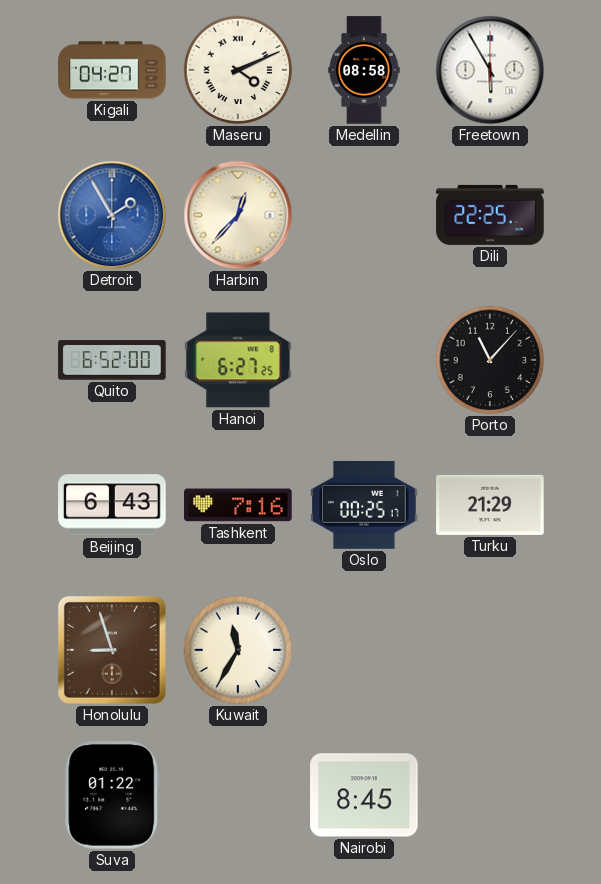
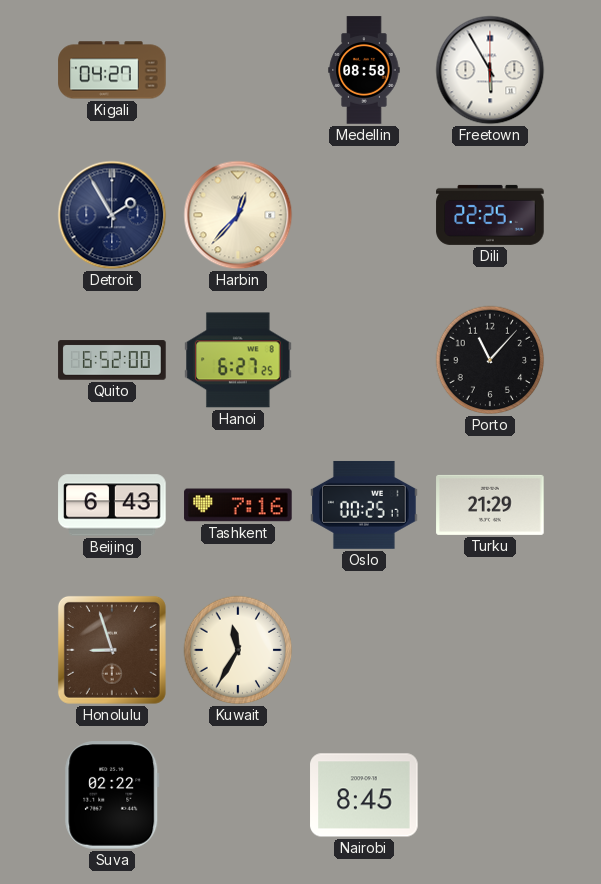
Maseru: 4:11 -> none (238, 70)
Detroit dial: blue -> navy (112, 215)
Suva: 01:22 -> 02:22 (112, 795)
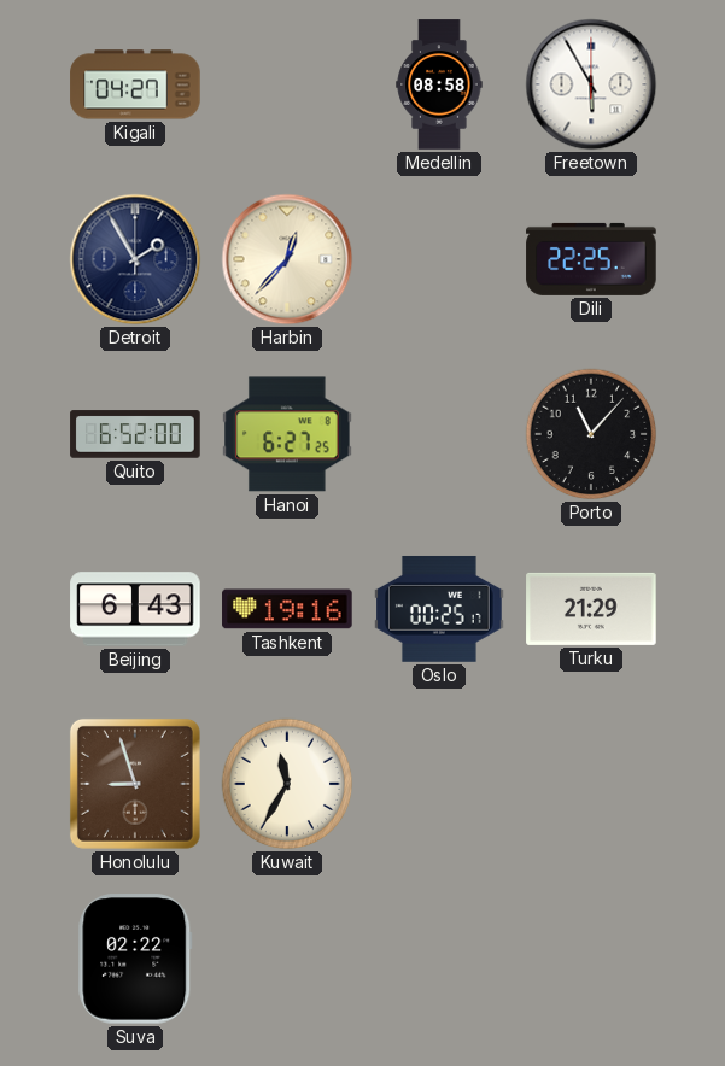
Tashkent: 7:16 -> 19:16 (287, 609)
Nairobi: 8:45 -> none (364, 795)
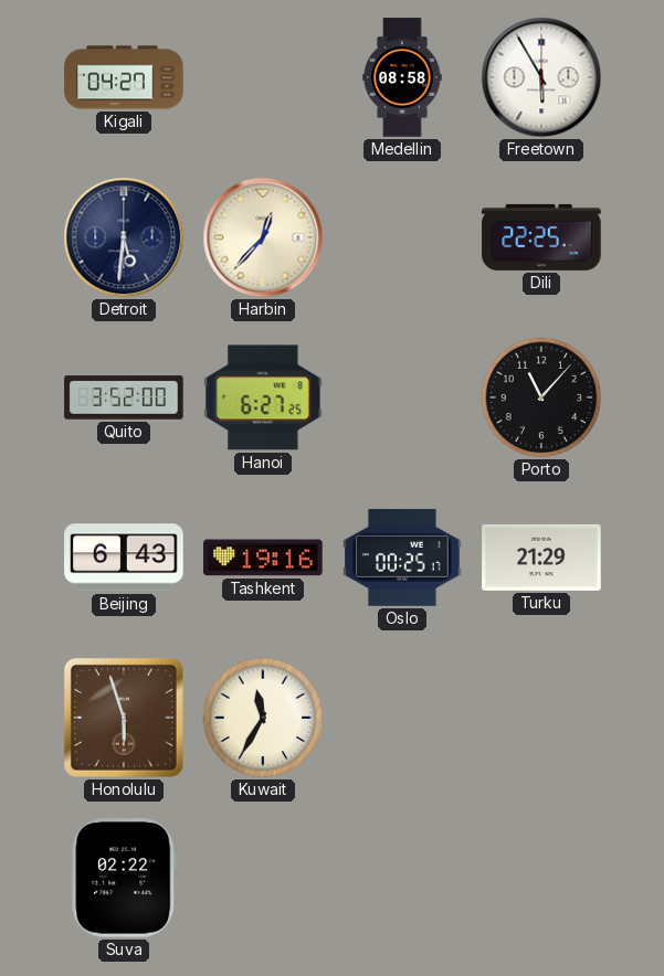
Detroit: 1:55 -> 5:31 (124, 237)
Quito: 6:52 -> 3:52 (124, 397)
Honolulu: 8:57 -> 5:57 (124, 718)
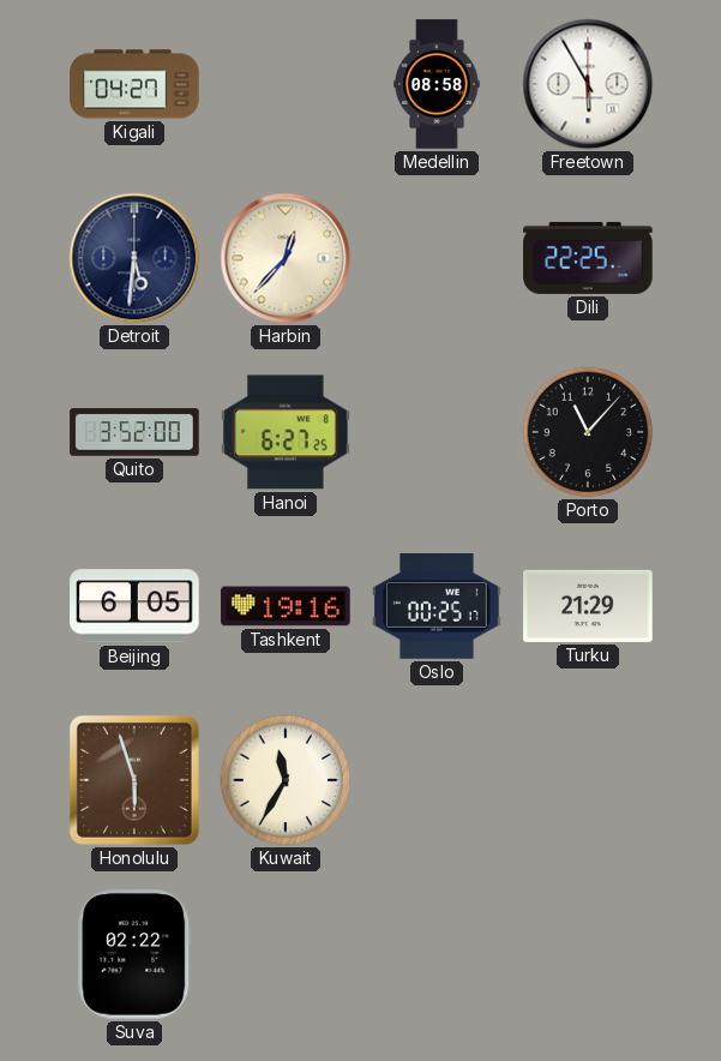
Beijing: 6:43 -> 6:05 (134, 606)
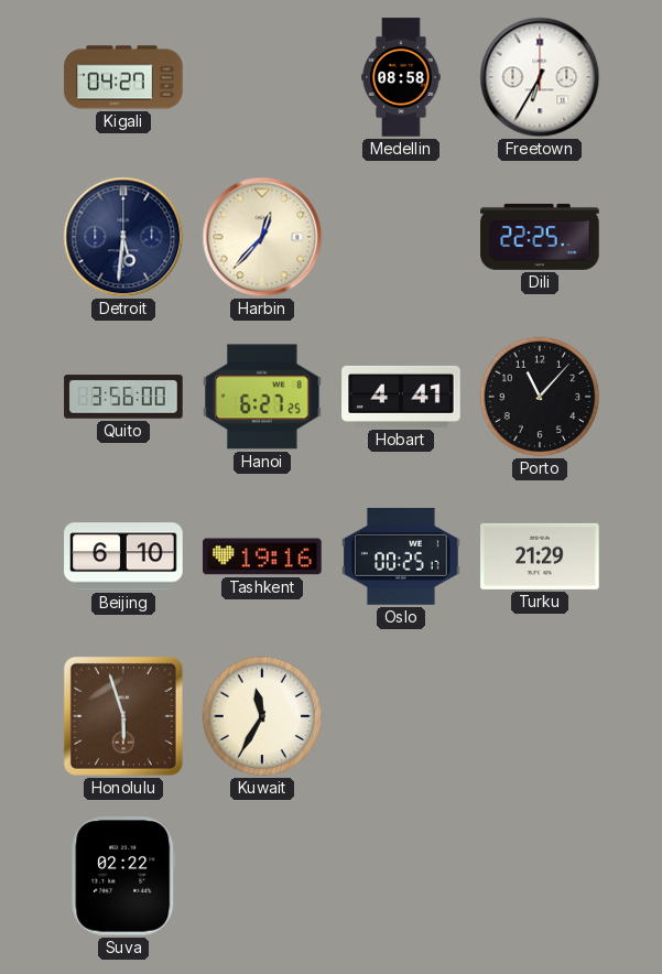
Freetown: 5:55 -> 6:35 (540, 77)
Quito: 3:52 -> 3:56 (123, 397)
Hobart: none -> 4:41 (401, 397)
Beijing: 6:05 -> 6:10 (123, 556)
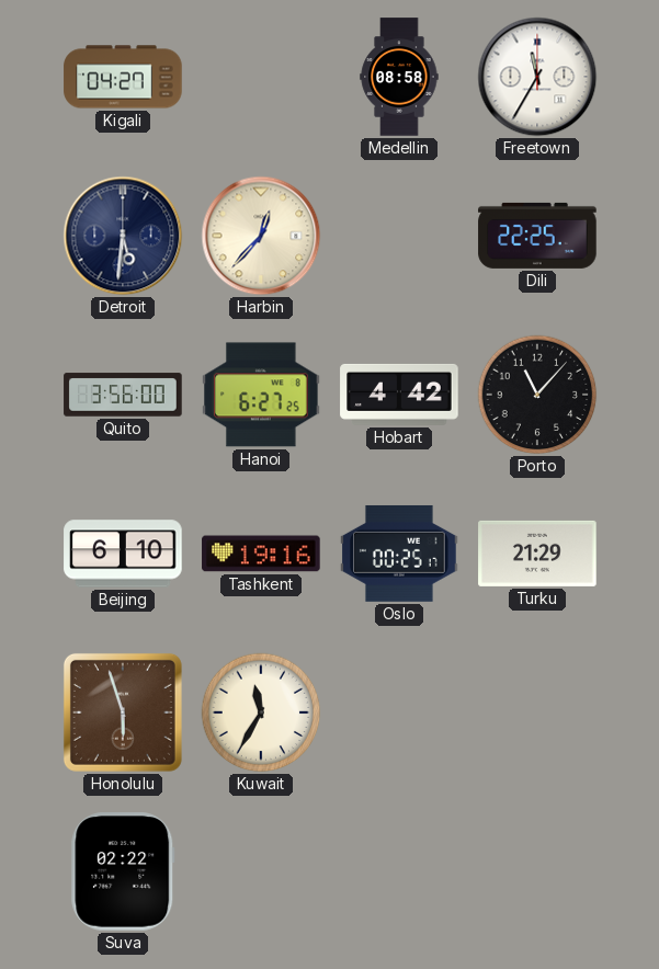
Freetown: 6:35 -> 11:35 (537, 77)
Hobart: 4:41 -> 4:42 (399, 395)
